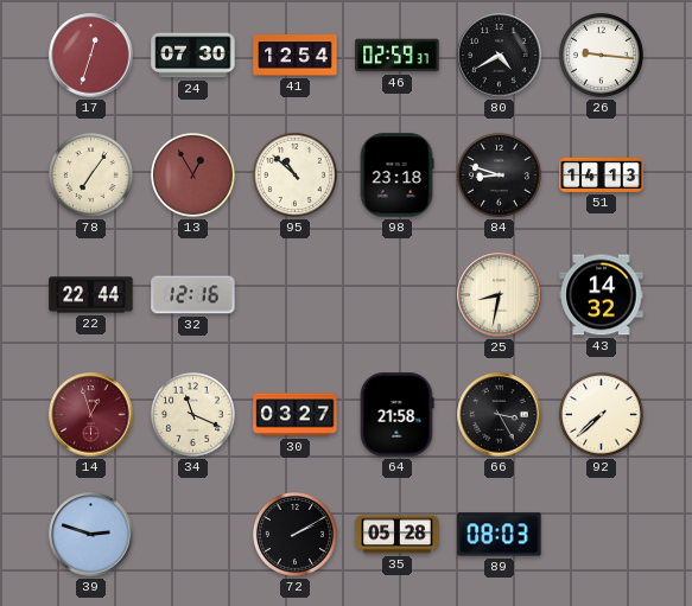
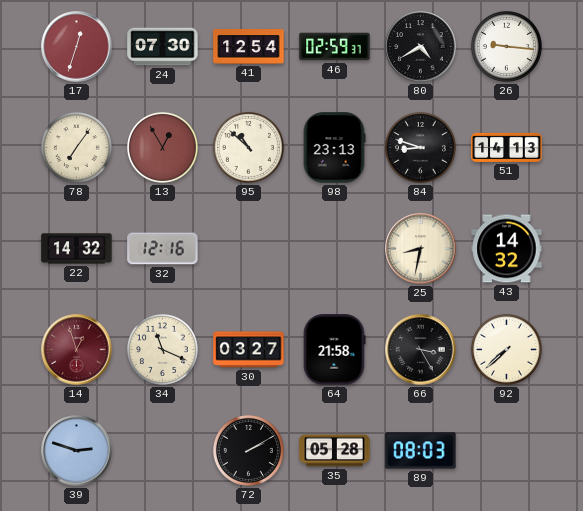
98: 23:18 -> 23:13 (334, 148)
22: 22:44 -> 14:32 (77, 249)
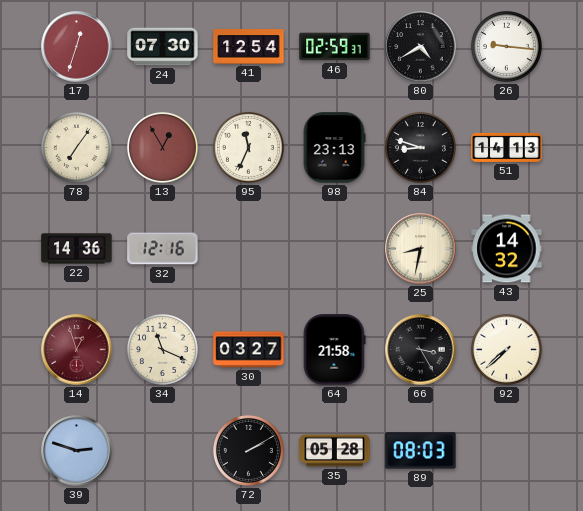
95: 10:52 -> 11:34 (248, 147)
22: 14:32 -> 14:36 (77, 249)
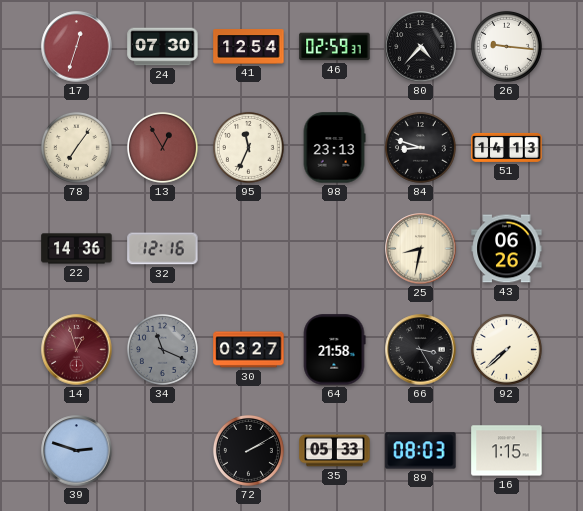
80: 4:40 -> 4:37 (421, 47)
43: 14:32 -> 06:26 (507, 249)
34 dial: cream -> grey (162, 349)
35: 05:28 -> 05:33 (335, 451)
16: none -> 1:15 (507, 451)
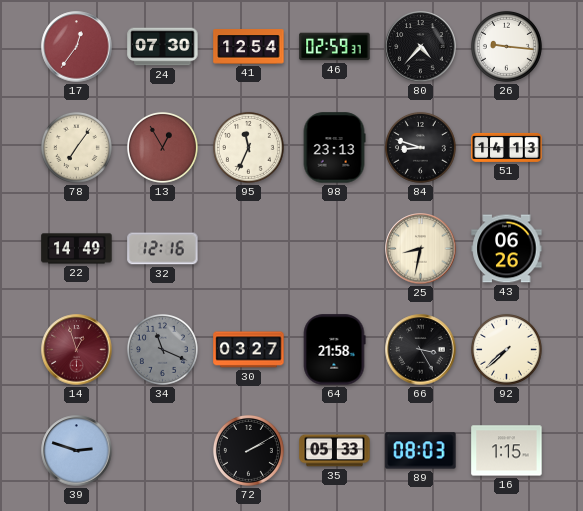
17: 12:33 -> 12:36 (77, 47)
22: 14:36 -> 14:49 (77, 249)
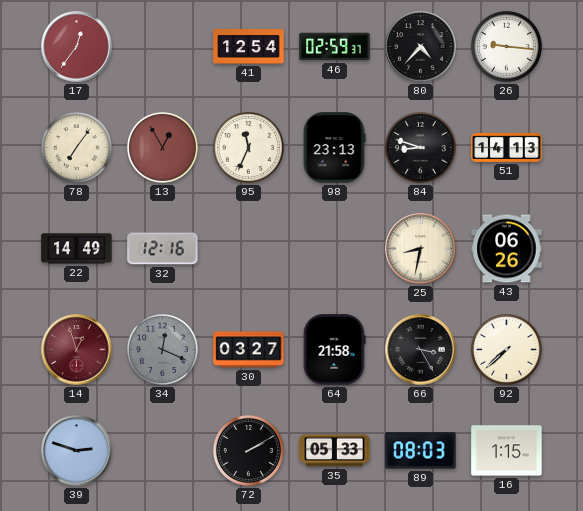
24: 07:30 -> none (163, 47)
34: 11:19 -> 12:19 (162, 349)
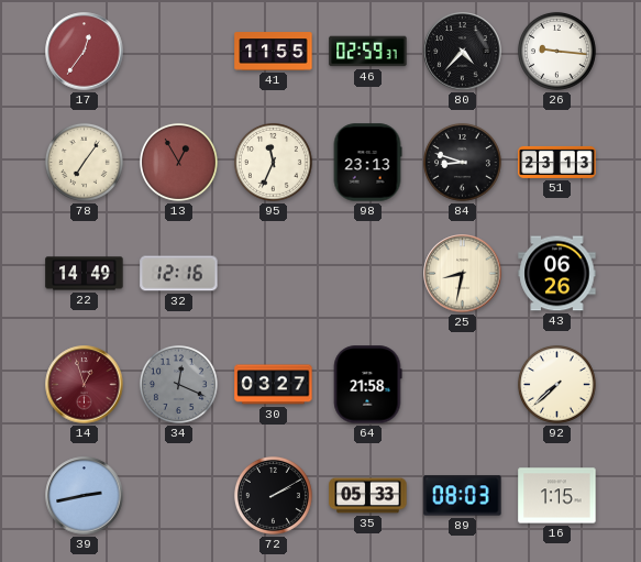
41: 12:54 -> 11:55 (274, 52)
51: 14:13 -> 23:13 (557, 162)
66: 3:25 -> none (421, 350)
39: 2:48 -> 2:43 (85, 496)
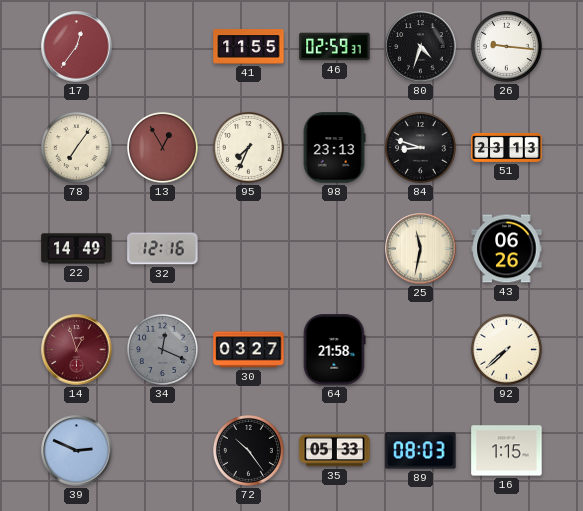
80: 4:37 -> 4:33 (421, 47)
95: 11:34 -> 7:34 (248, 147)
25: 8:32 -> 11:32 (421, 249)
39: 2:43 -> 2:49 (77, 451)
72: 2:10 -> 10:24 (248, 450)
